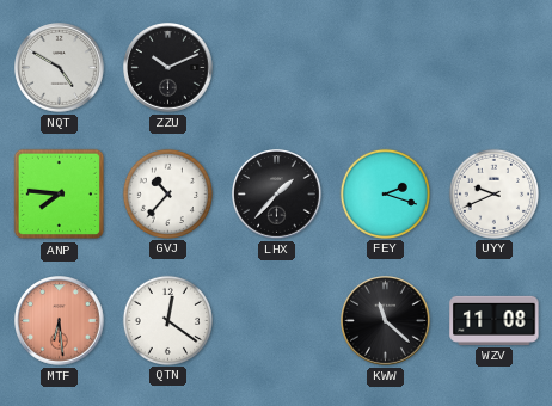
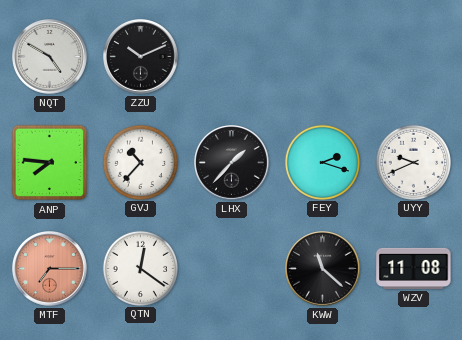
MTF: 6:29 -> 7:15 (50, 269)
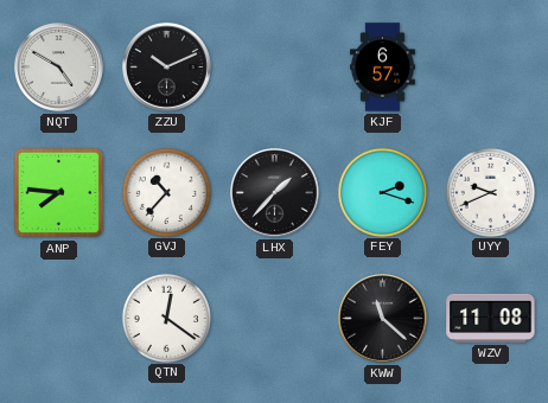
KJF: none -> 6:57 (382, 68)
MTF: 7:15 -> none (50, 269)
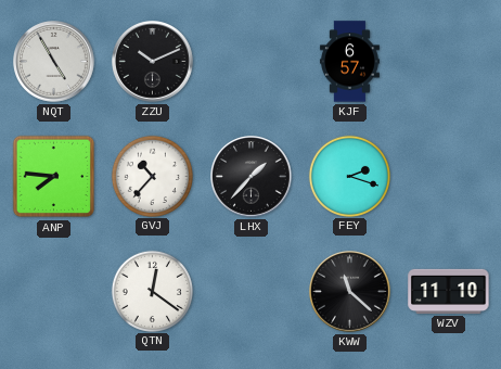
NQT: 4:50 -> 4:55 (54, 62)
UYY: 9:41 -> none (490, 192)
WZV: 11:08 -> 11:10 (449, 291)
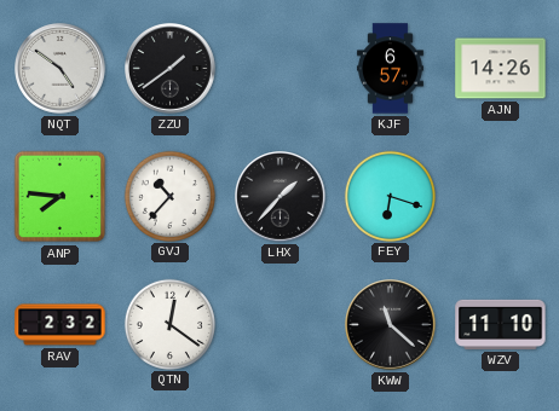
NQT: 4:55 -> 4:51 (60, 69)
ZZU: 10:11 -> 1:39 (171, 69)
AJN: none -> 14:26 (501, 69)
FEY: 2:18 -> 6:18 (390, 196)
RAV: none -> 2:32 (60, 325)
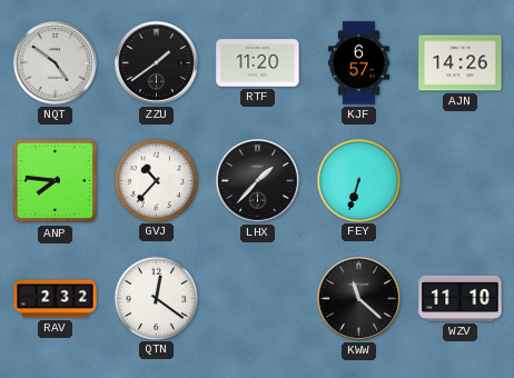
RTF: none -> 11:20 (258, 63)
FEY: 6:18 -> 6:33 (358, 180)
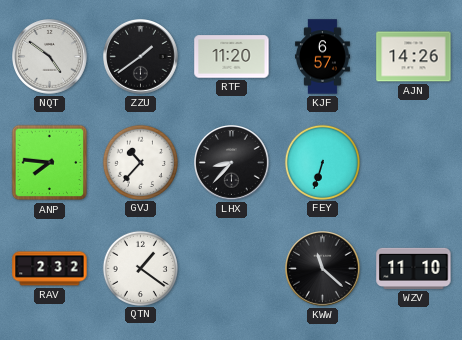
LHX: 1:37 -> 8:37 (232, 163)
QTN: 12:21 -> 1:21 (140, 268)
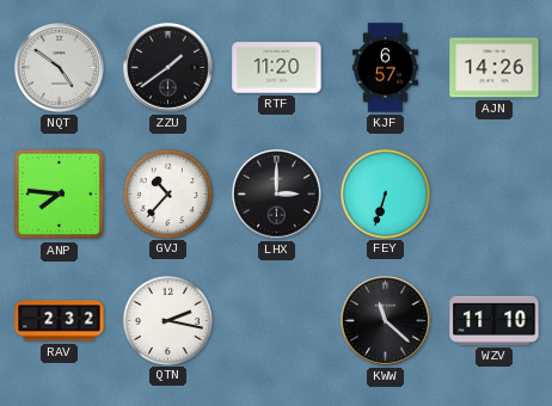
LHX: 8:37 -> 3:00 (277, 195)
QTN: 1:21 -> 2:17 (167, 320)
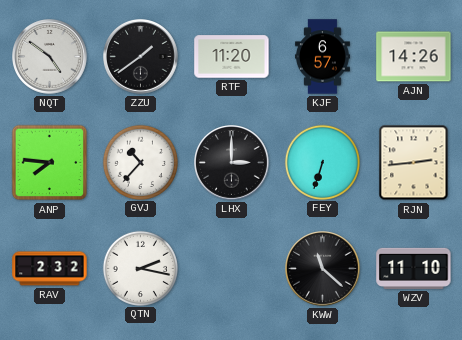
RJN: none -> 2:44 (414, 163)
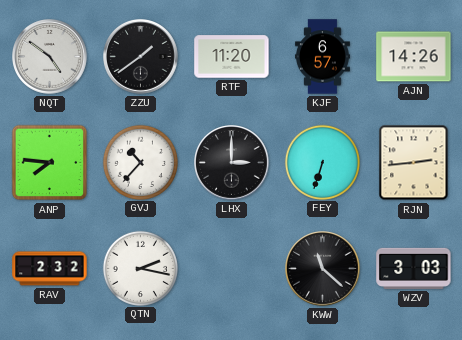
WZV: 11:10 -> 3:03 (414, 268)
